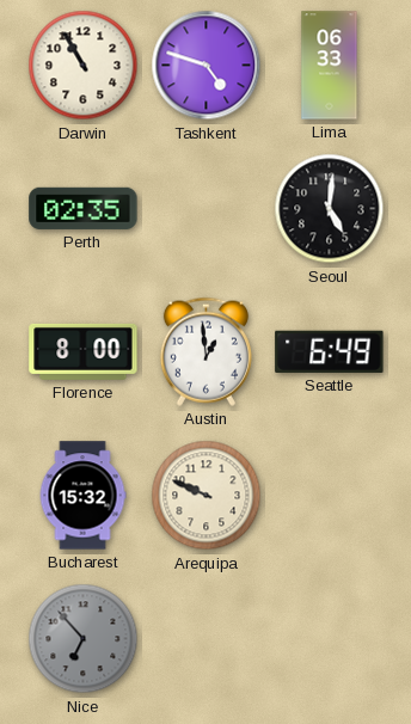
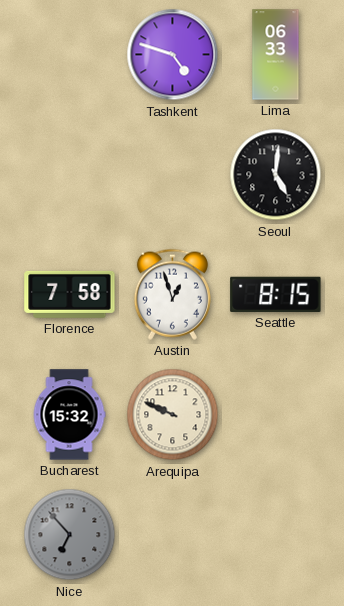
Darwin: 10:55 -> none (84, 66)
Perth: 02:35 -> none (84, 208)
Florence: 8:00 -> 7:58 (70, 294)
Austin: 12:59 -> 12:57 (172, 294)
Seattle: 6:49 -> 8:15 (276, 294)
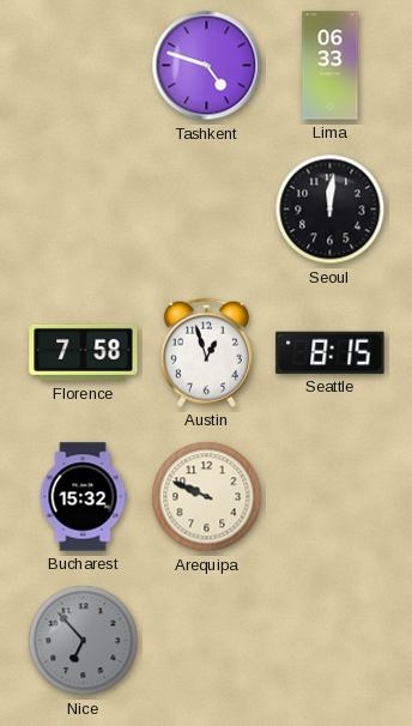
Seoul: 5:01 -> 12:01 (331, 210)
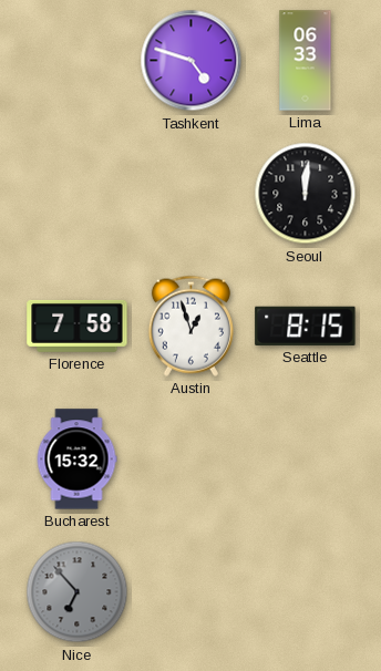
Arequipa: 9:49 -> none (207, 497)
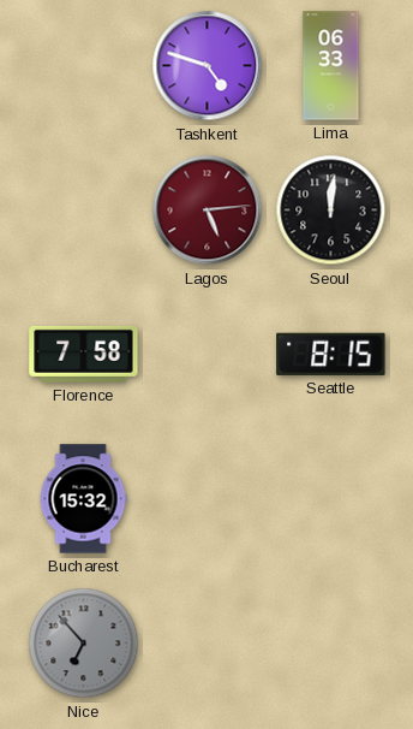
Lagos: none -> 5:14 (208, 211)
Austin: 12:57 -> none (190, 326)
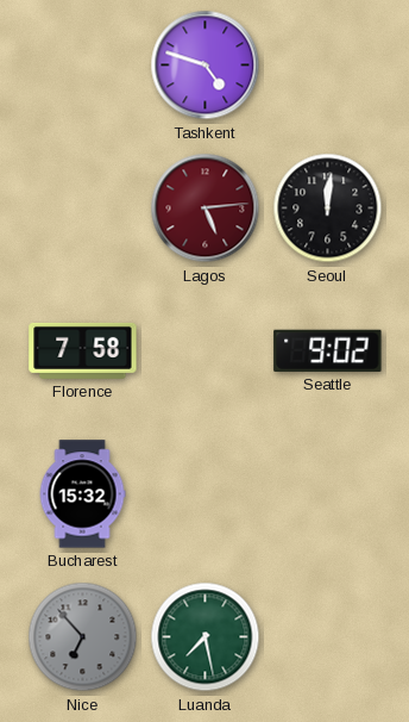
Lima: 06:33 -> none (331, 66)
Seattle: 8:15 -> 9:02 (328, 350)
Luanda: none -> 7:28 (206, 637)
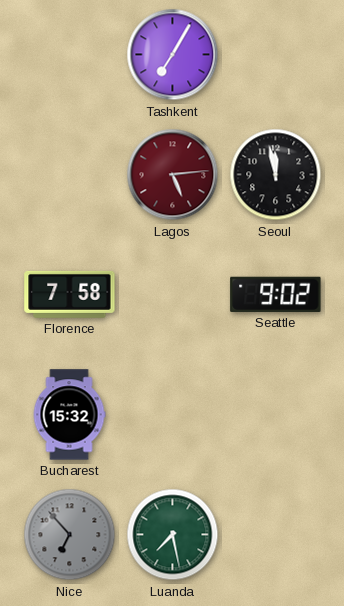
Tashkent: 4:48 -> 7:05 (173, 55)
Seoul: 12:01 -> 11:58 (276, 175)
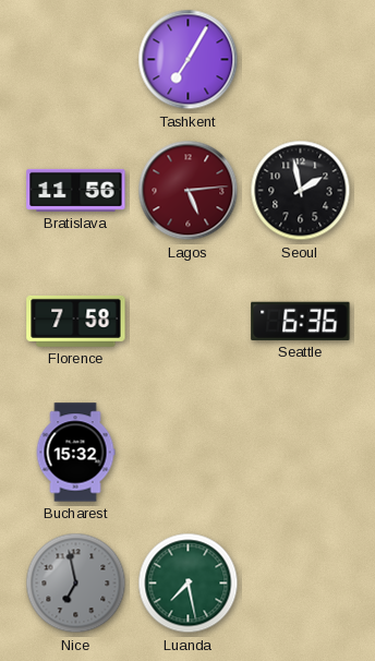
Bratislava: none -> 11:56 (76, 190)
Seoul: 11:58 -> 1:58 (301, 191)
Seattle: 9:02 -> 6:36 (301, 321)
Nice: 6:53 -> 6:58 (76, 584)
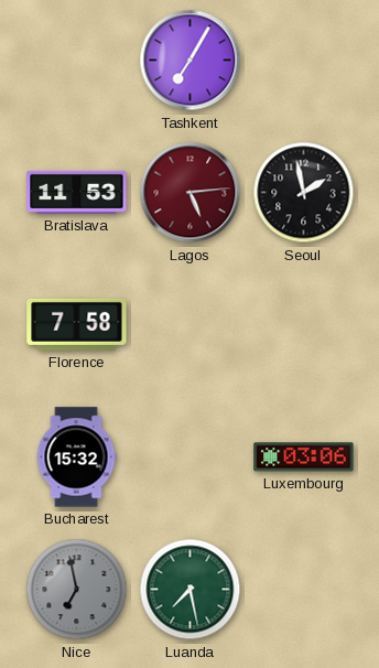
Bratislava: 11:56 -> 11:53 (77, 192)
Seattle: 6:36 -> none (301, 321)
Luxembourg: none -> 03:06 (304, 457)
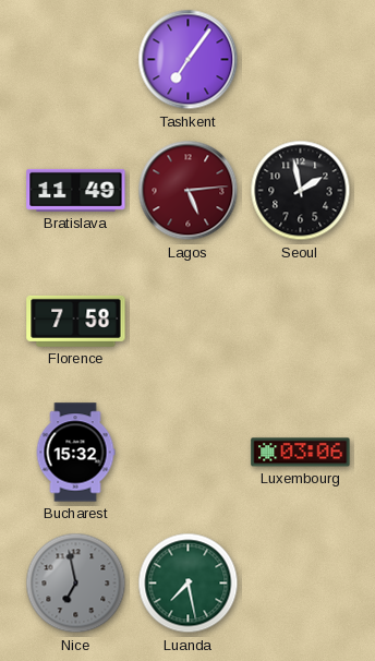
Tashkent: 7:05 -> 7:06 (189, 60)
Bratislava: 11:53 -> 11:49 (76, 190)
